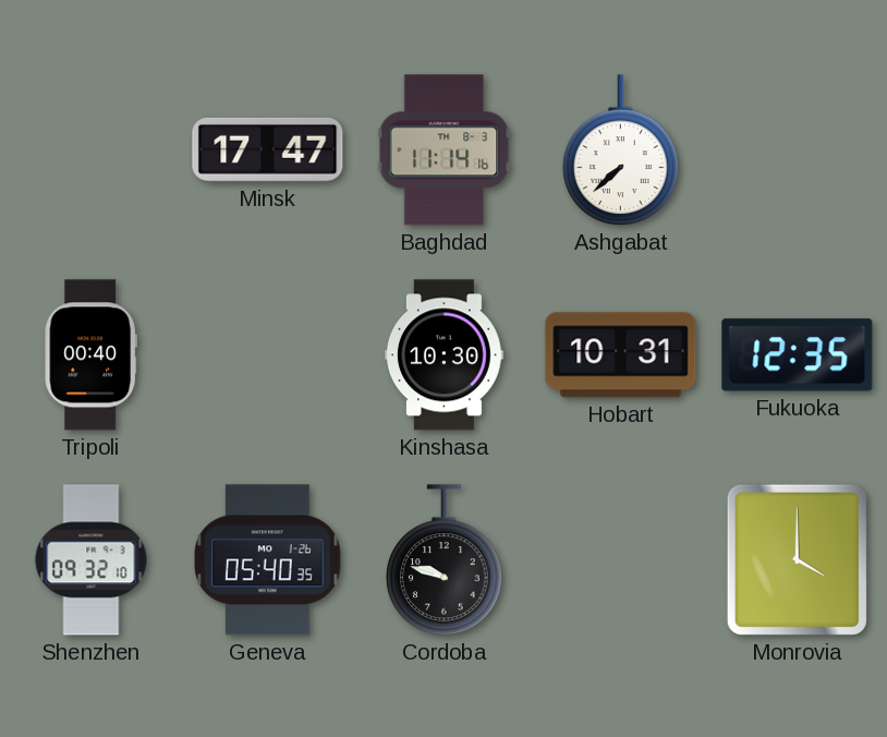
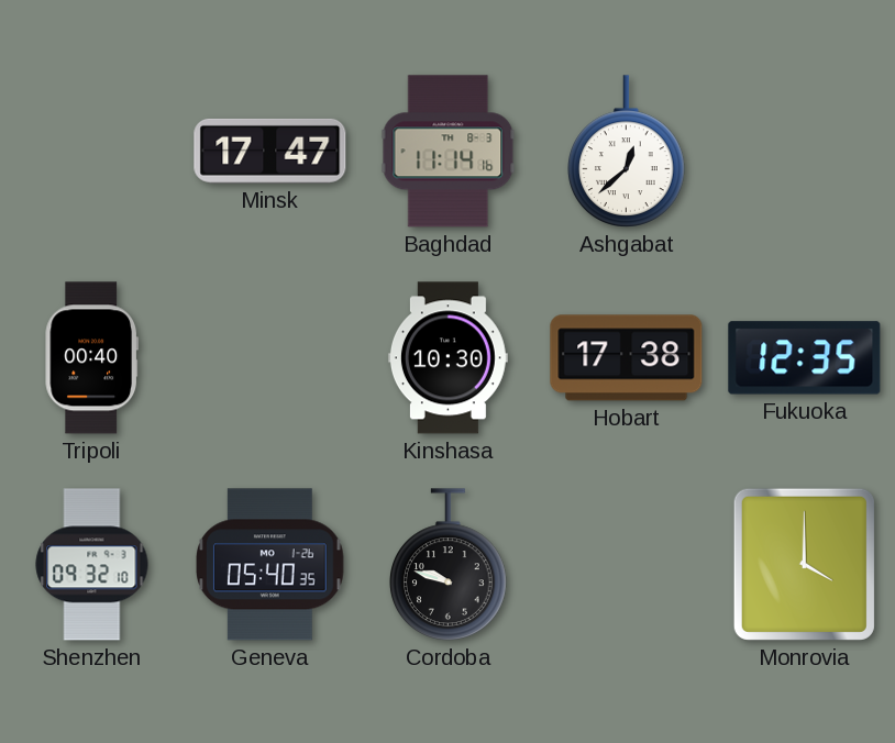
Ashgabat: 7:38 -> 12:38 (627, 152)
Hobart: 10:31 -> 17:38 (627, 358)
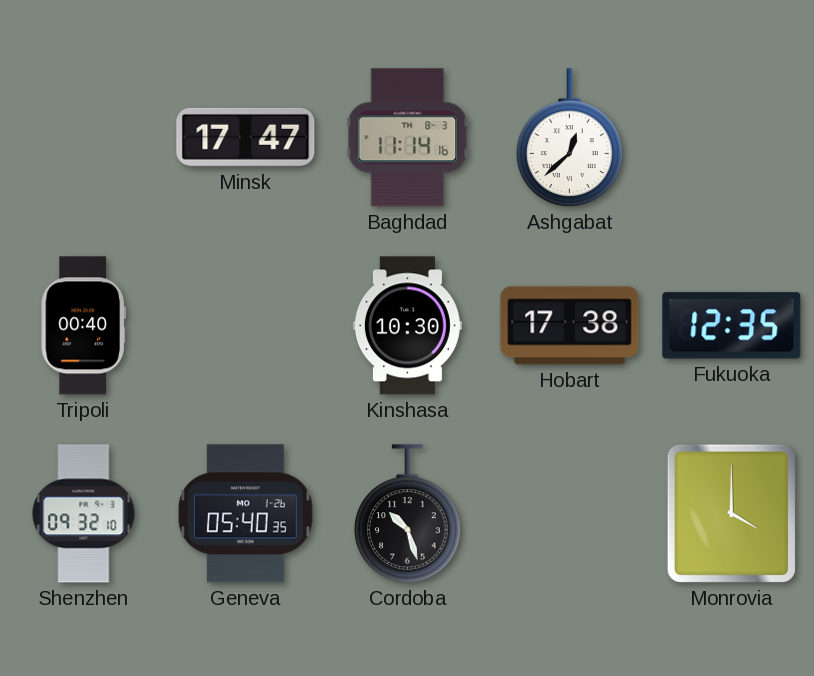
Cordoba: 9:48 -> 10:27 (408, 514)
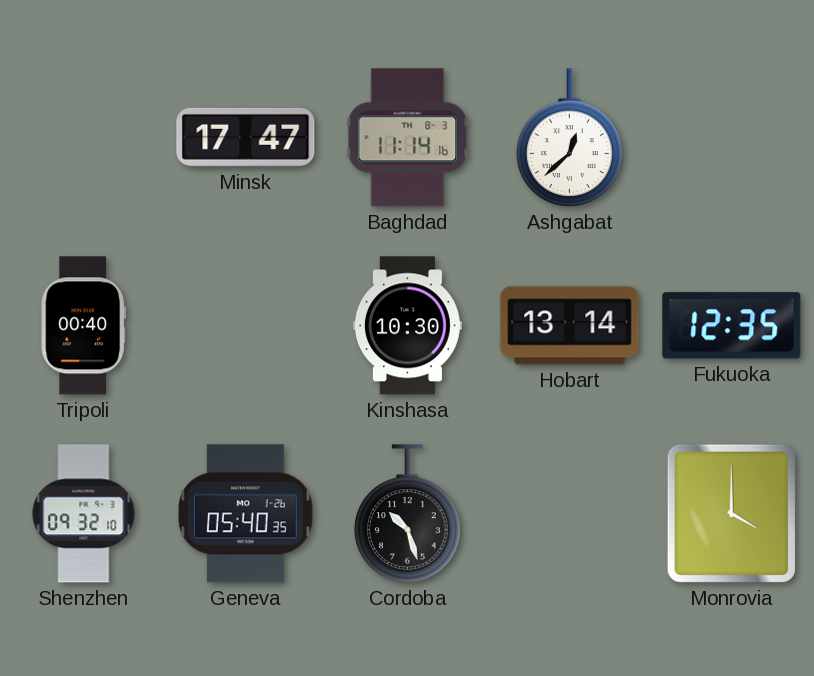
Hobart: 17:38 -> 13:14 (570, 326)
